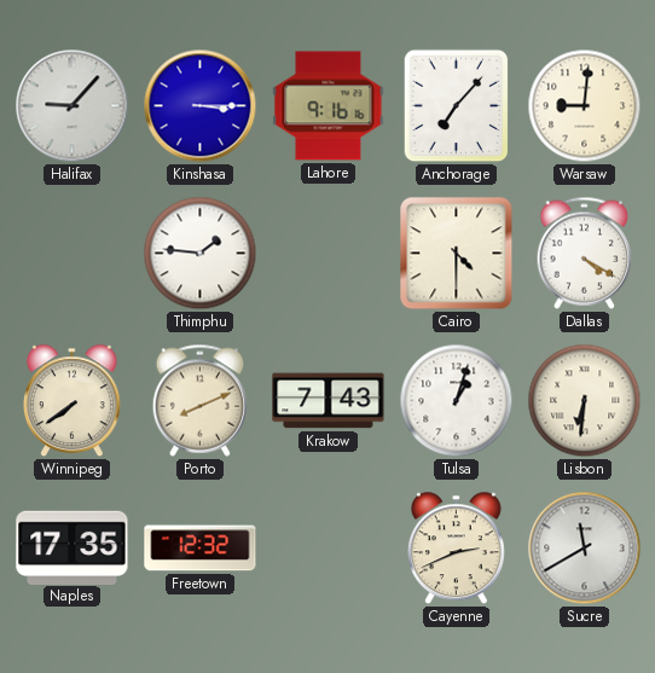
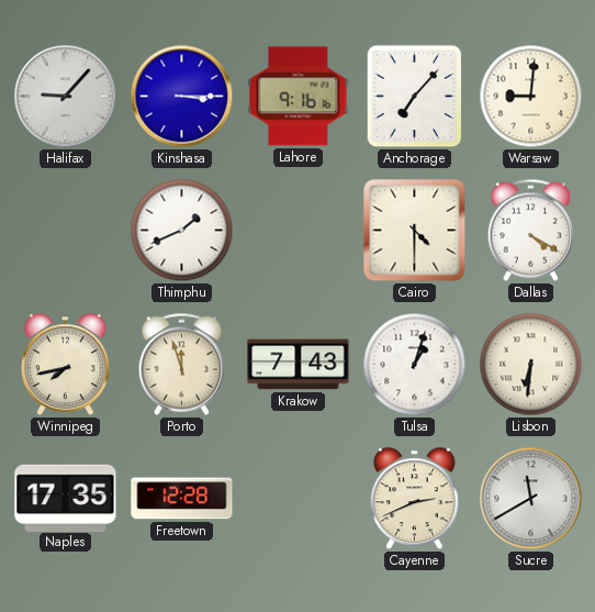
Thimphu: 1:46 -> 1:41 (182, 231)
Winnipeg: 7:39 -> 7:43 (65, 365)
Porto: 8:11 -> 11:57 (182, 364)
Freetown: 12:32 -> 12:28 (182, 499)
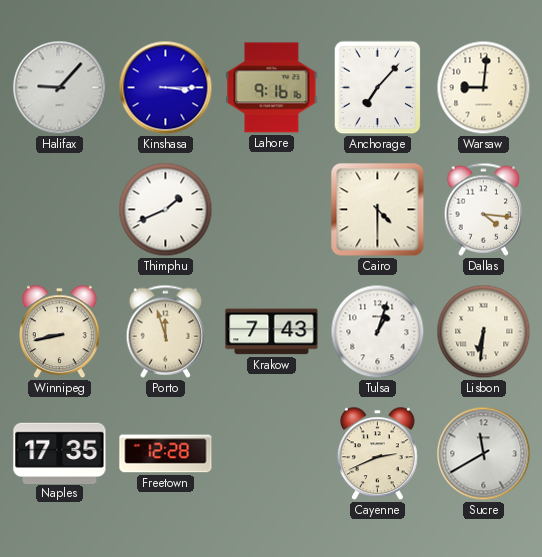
Dallas: 4:20 -> 4:16 (484, 209)
Winnipeg: 7:43 -> 8:43 (59, 332)
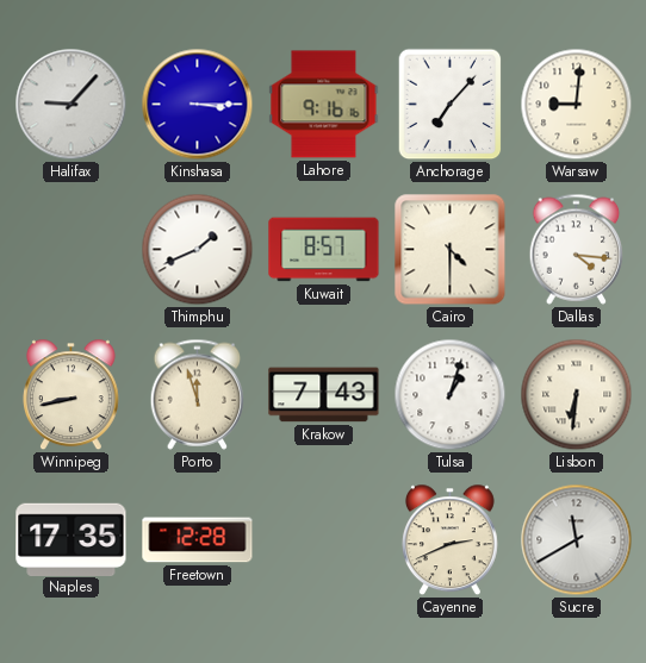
Kuwait: none -> 8:57 (324, 250)
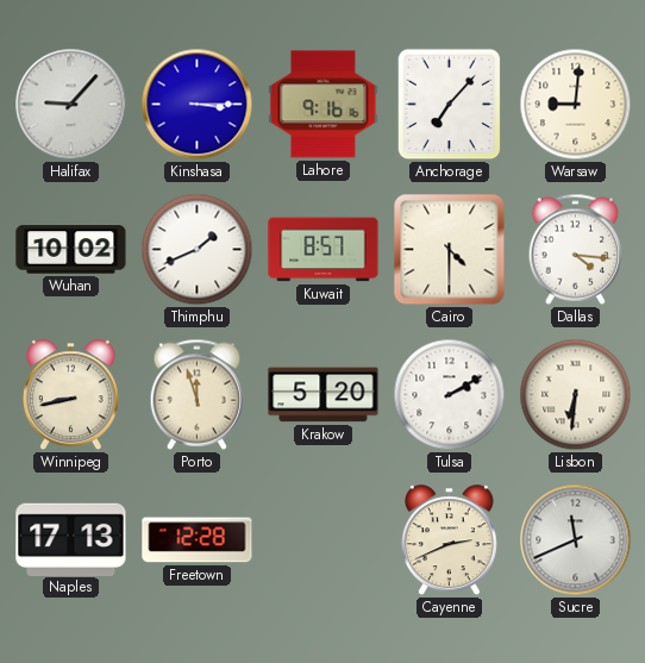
Wuhan: none -> 10:02 (71, 250)
Krakow: 7:43 -> 5:20 (324, 395)
Tulsa: 1:03 -> 2:10 (450, 395)
Naples: 17:35 -> 17:13 (71, 539)
Sucre: 11:40 -> 11:41 (576, 540)
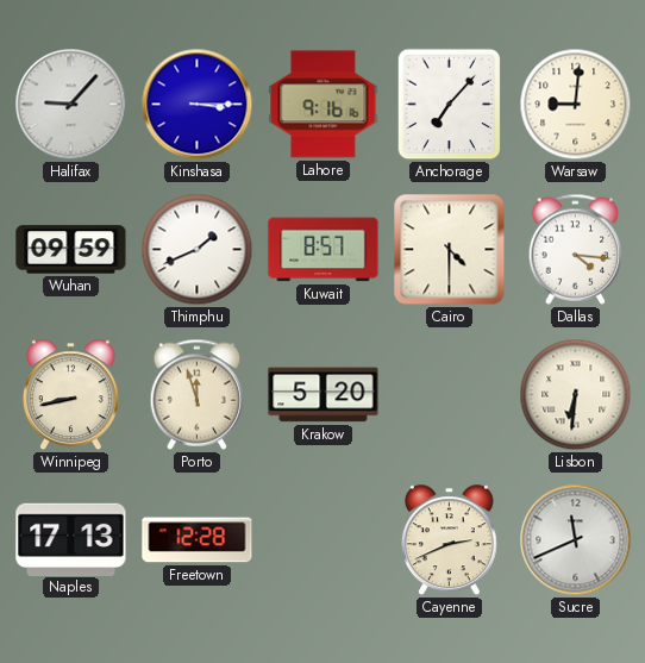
Wuhan: 10:02 -> 09:59 (71, 250)
Tulsa: 2:10 -> none (450, 395)
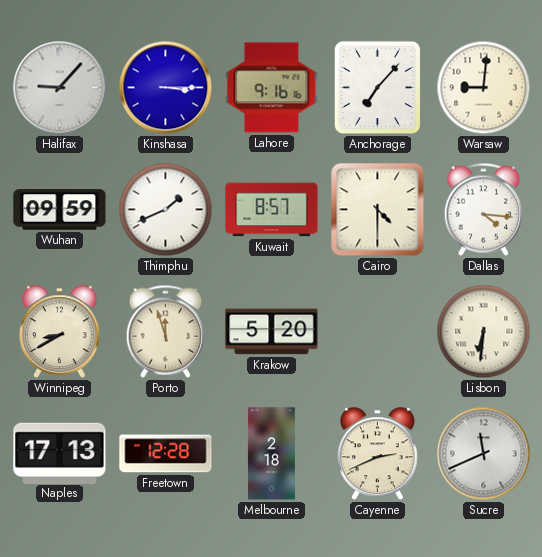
Winnipeg: 8:43 -> 8:40 (59, 332)
Melbourne: none -> 2:18 (271, 454)
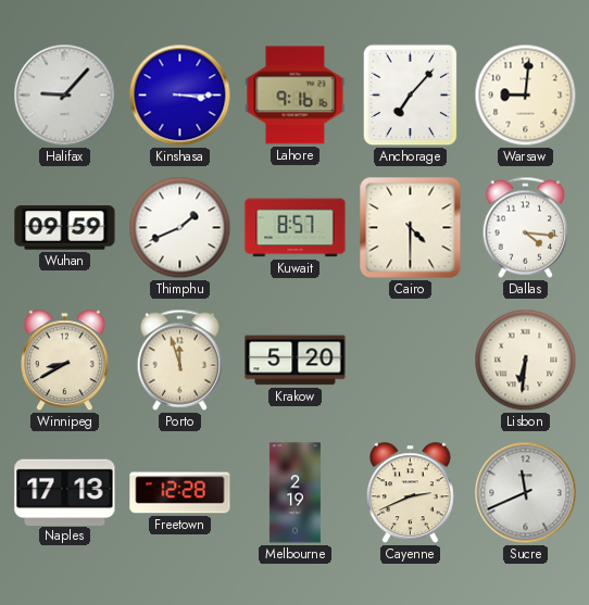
Melbourne: 2:18 -> 2:19 (294, 493)
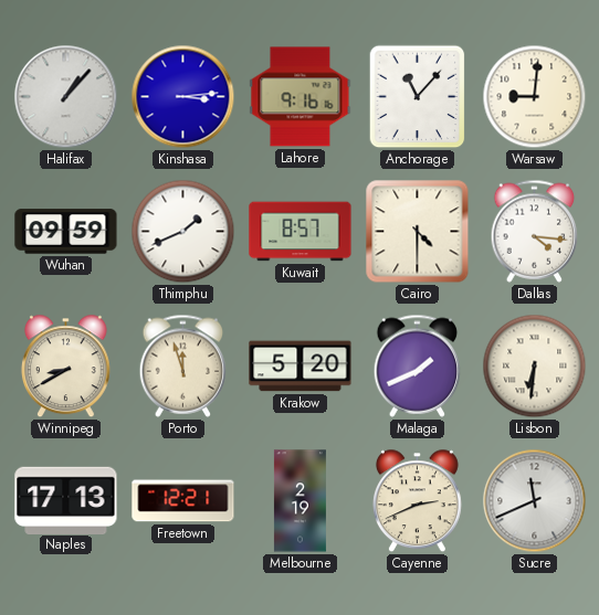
Halifax: 9:07 -> 1:07 (66, 97)
Kinshasa: 3:15 -> 3:14 (183, 97)
Anchorage: 7:07 -> 11:07 (418, 97)
Malaga: none -> 1:41 (418, 365)
Freetown: 12:28 -> 12:21 (183, 501)
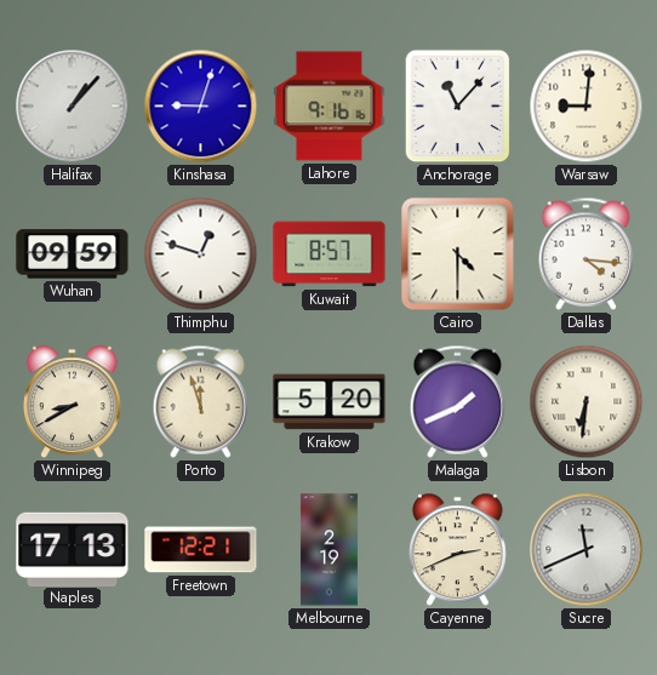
Kinshasa: 3:14 -> 9:03 (201, 107)
Thimphu: 1:41 -> 12:48 (201, 254)
